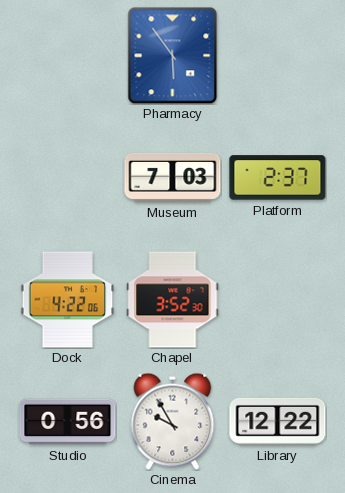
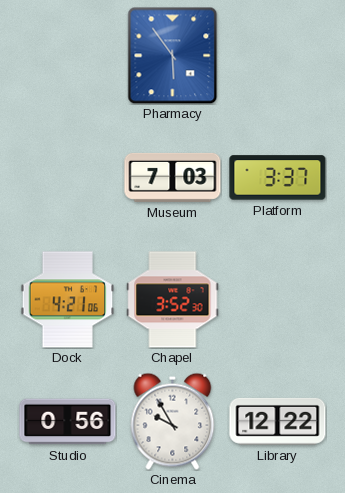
Platform: 2:37 -> 3:37 (278, 178)
Dock: 4:22 -> 4:21 (68, 300)
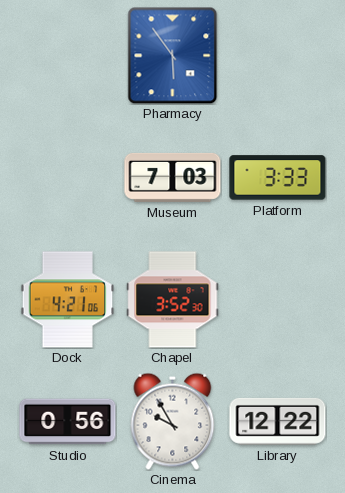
Platform: 3:37 -> 3:33 (278, 178)
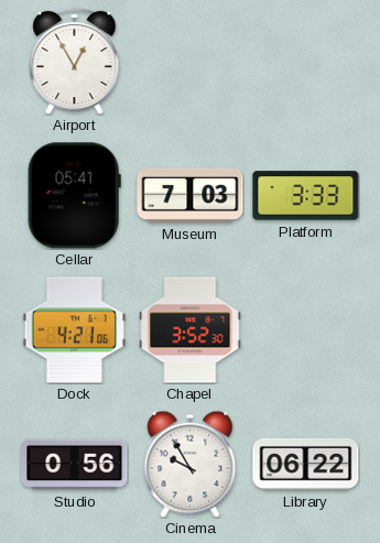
Airport: none -> 12:55 (75, 61)
Pharmacy: 5:54 -> none (173, 55)
Cellar: none -> 05:41 (74, 196)
Library: 12:22 -> 06:22 (306, 464)
